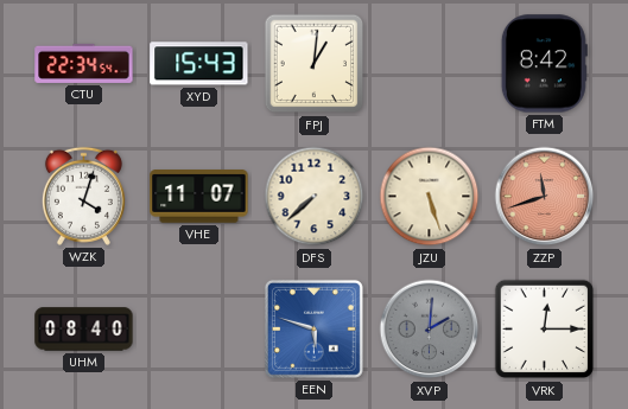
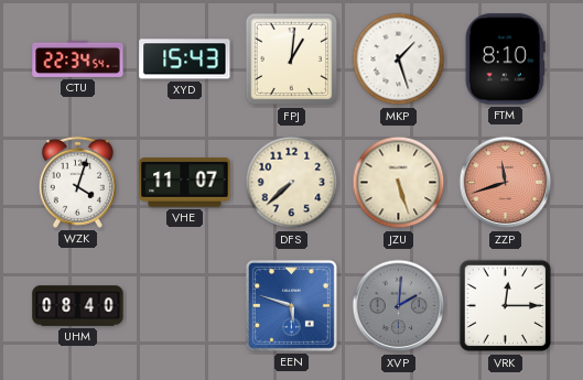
MKP: none -> 1:27 (399, 59)
FTM: 8:42 -> 8:10 (505, 59)
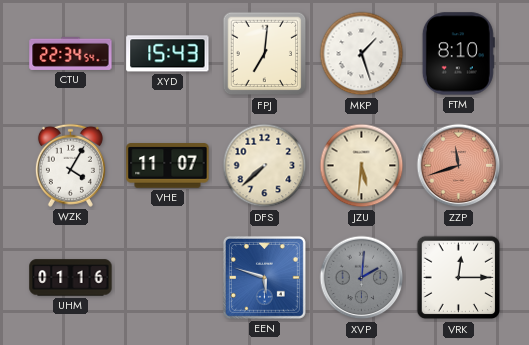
FPJ: 1:01 -> 7:01 (265, 54)
WZK: 4:03 -> 4:05 (70, 165)
JZU: 5:27 -> 5:31 (362, 166)
UHM: 08:40 -> 01:16 (71, 278)
